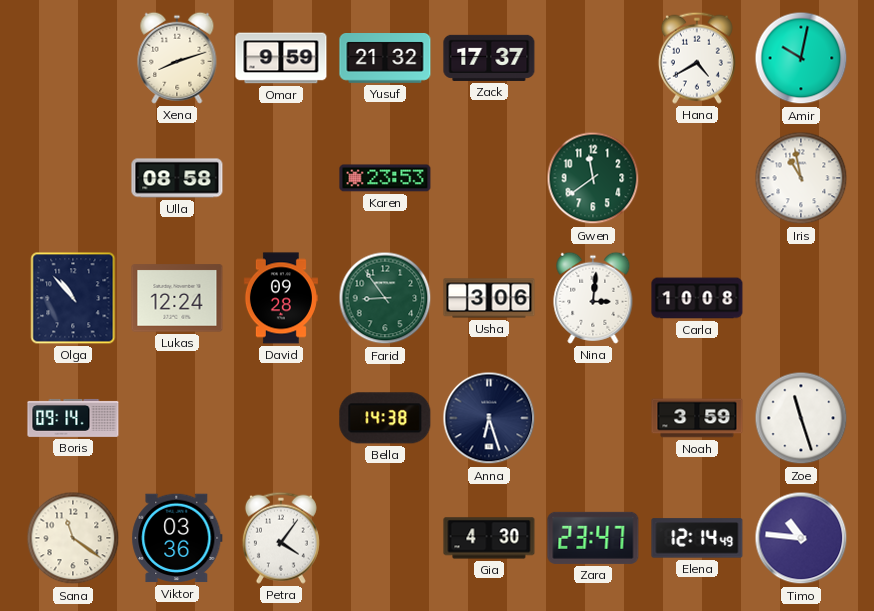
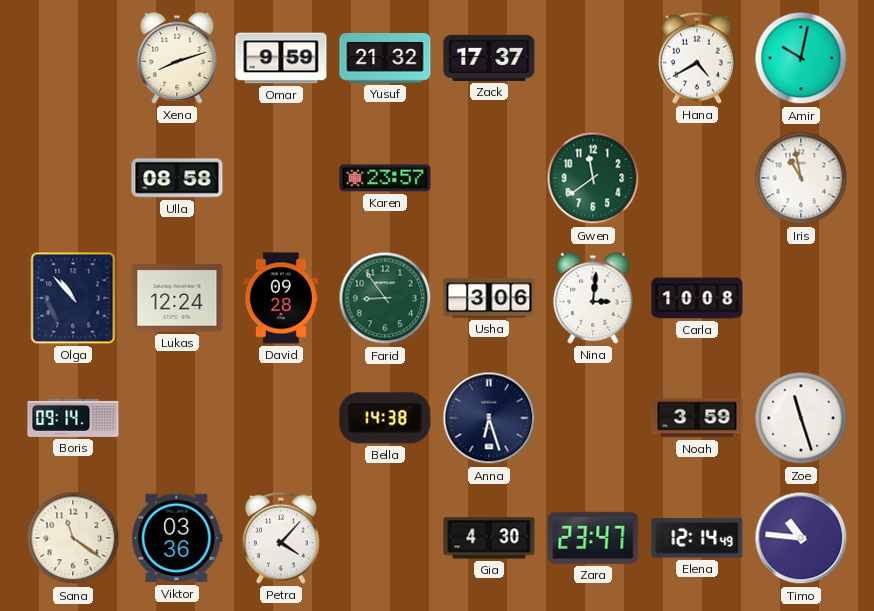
Karen: 23:53 -> 23:57 (385, 178)
Petra: 4:06 -> 4:07 (281, 538)
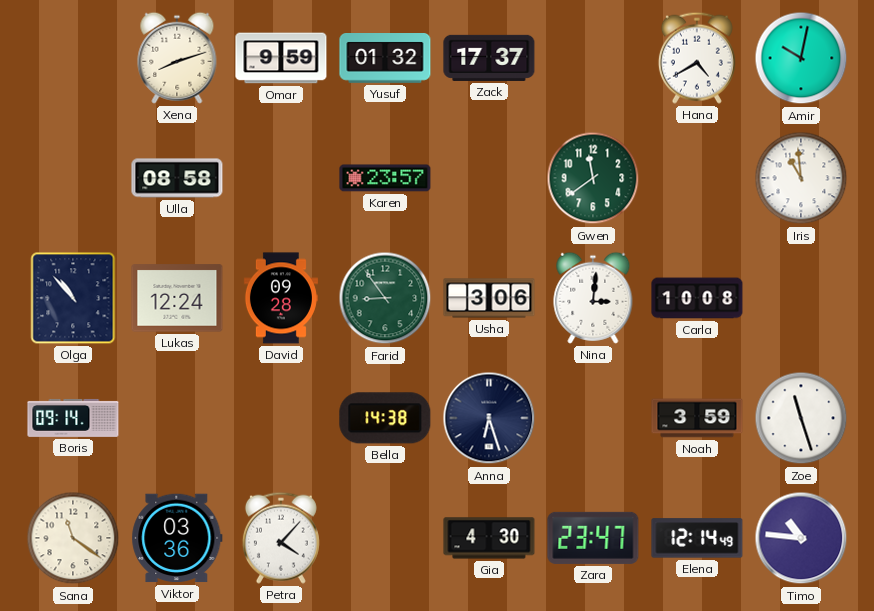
Yusuf: 21:32 -> 01:32 (385, 59)
Iris: 10:58 -> 10:59 (801, 178)
